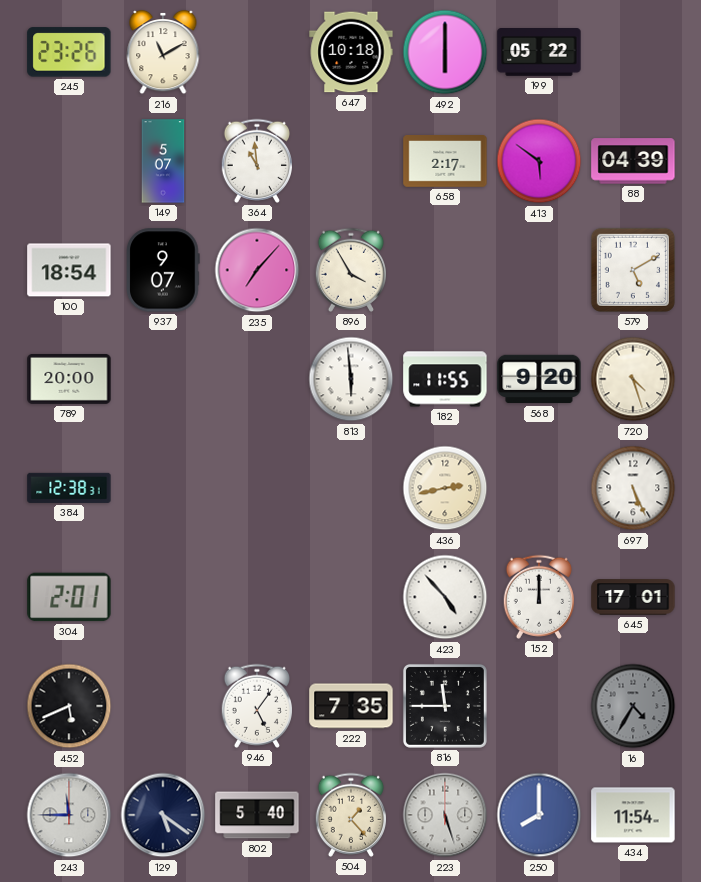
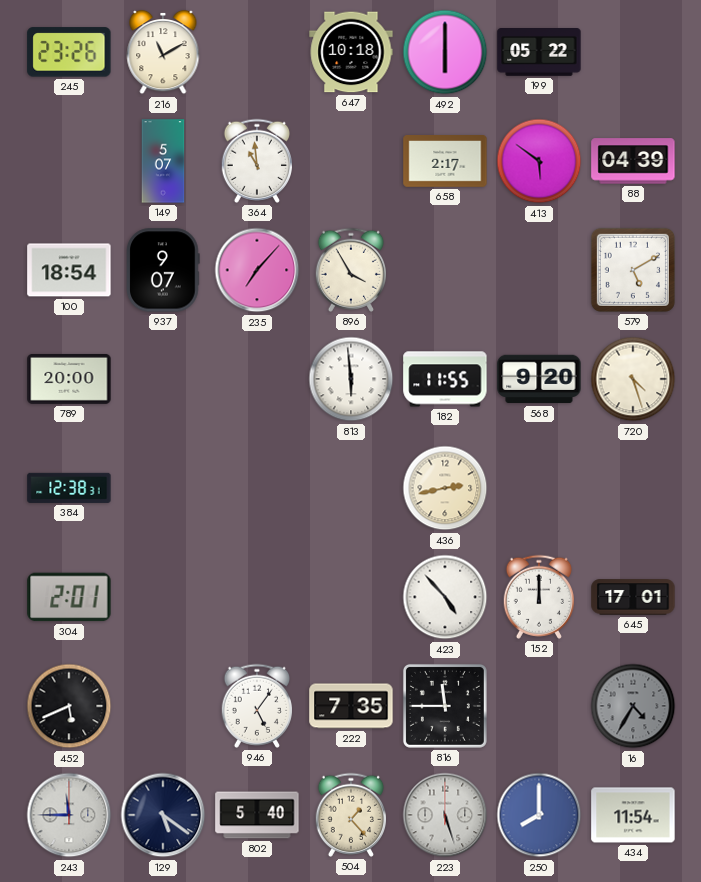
697: 5:26 -> none (633, 488)
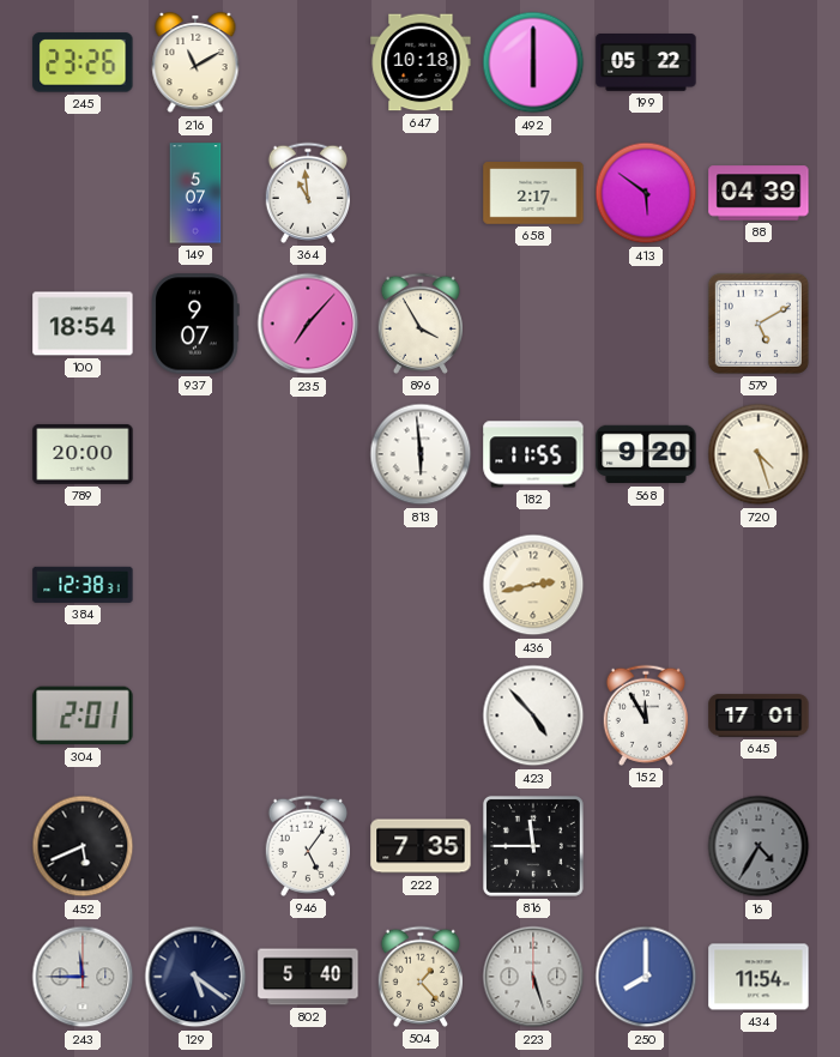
152: 12:00 -> 11:55 (645, 715)
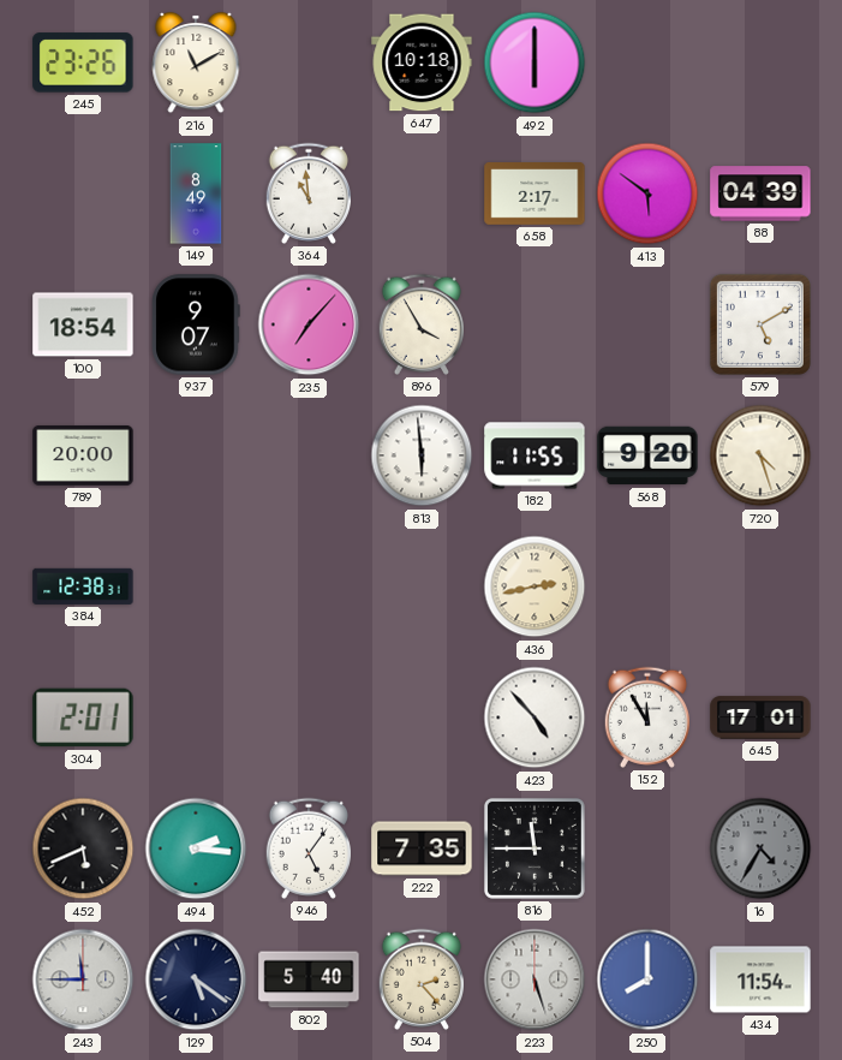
199: 05:22 -> none (646, 64)
149: 5:07 -> 8:49 (196, 193)
494: none -> 2:16 (196, 848)
504: 1:23 -> 2:23 (420, 979)
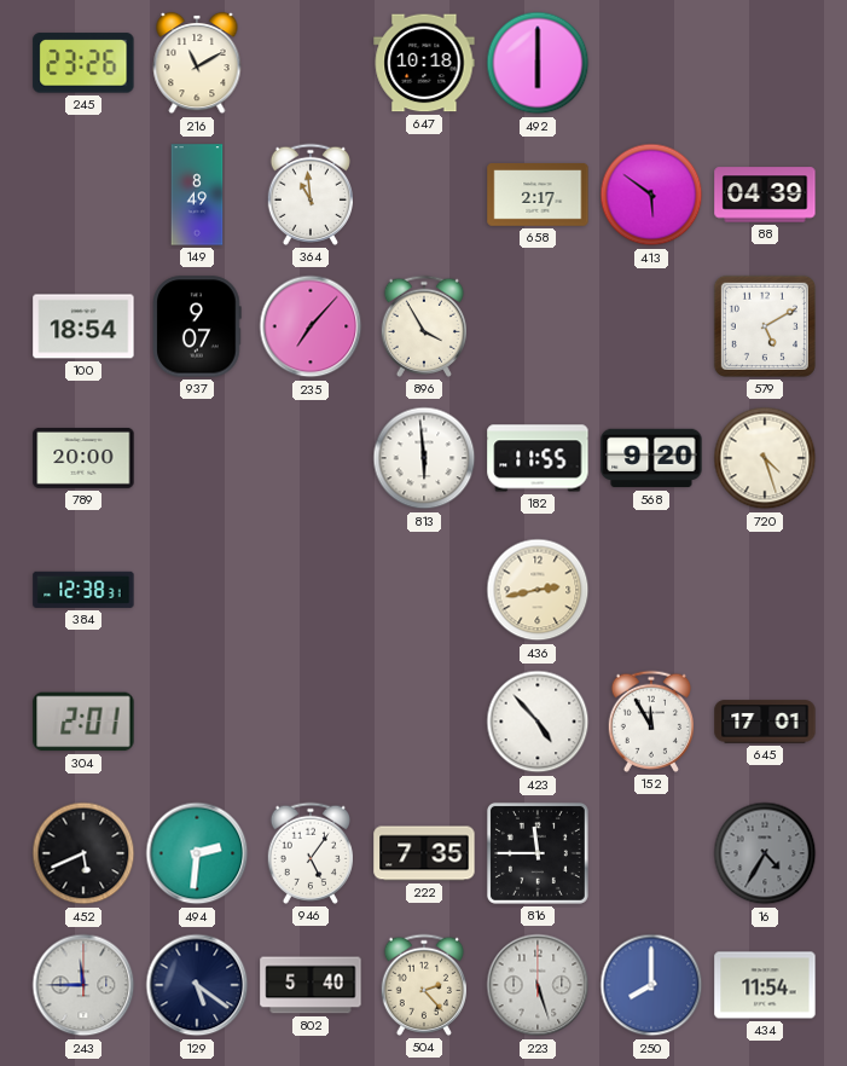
494: 2:16 -> 2:31 (197, 853)
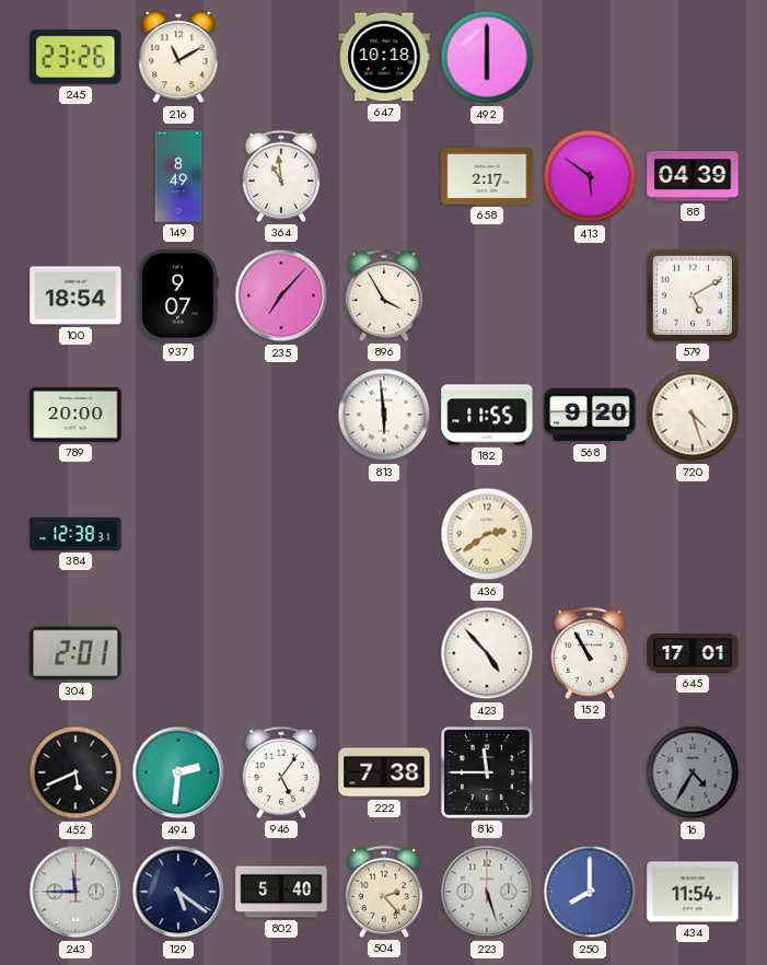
436: 2:43 -> 2:39 (487, 534)
152: 11:55 -> 10:55 (589, 653)
222: 7:35 -> 7:38 (384, 772)
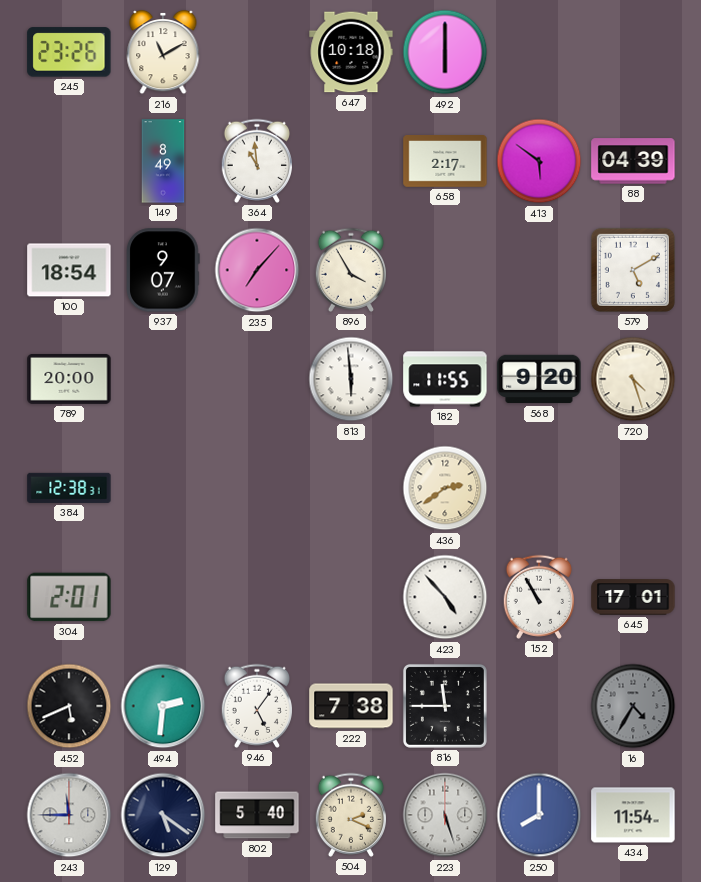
504: 2:23 -> 2:19 (350, 815)
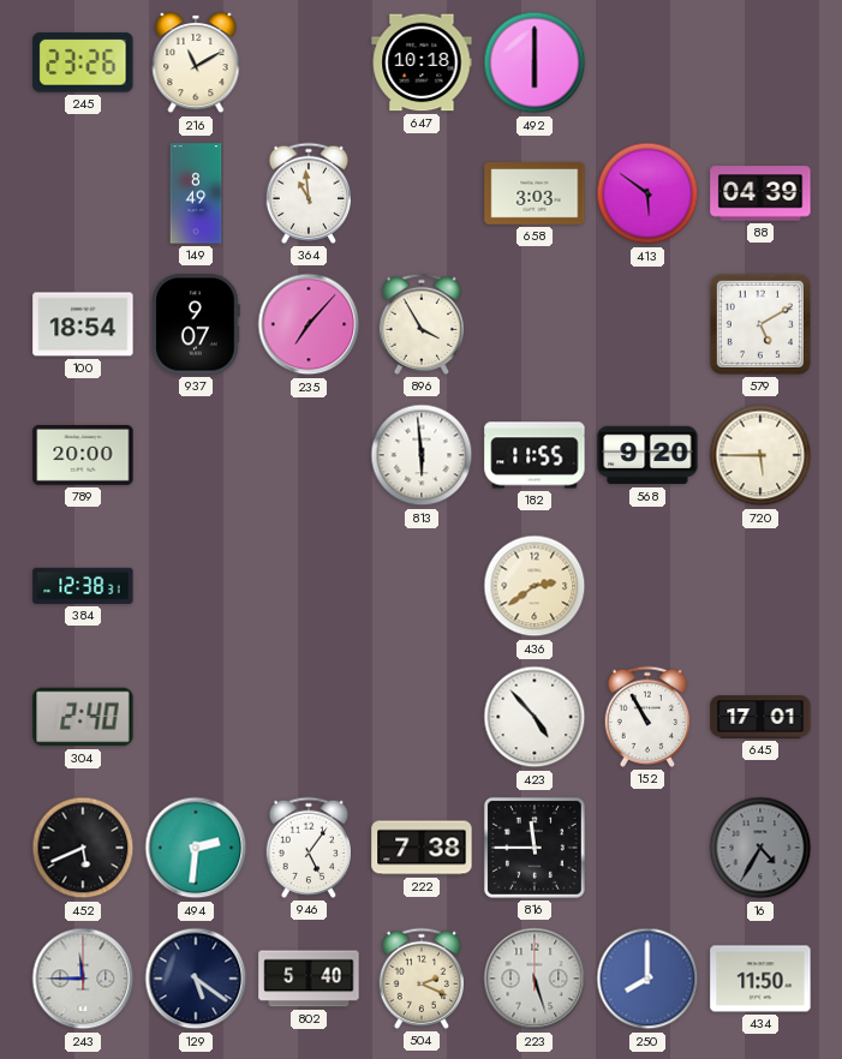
658: 2:17 -> 3:03 (535, 195)
720: 4:27 -> 5:45 (760, 455)
304: 2:01 -> 2:40 (83, 717)
434: 11:54 -> 11:50 (760, 979)
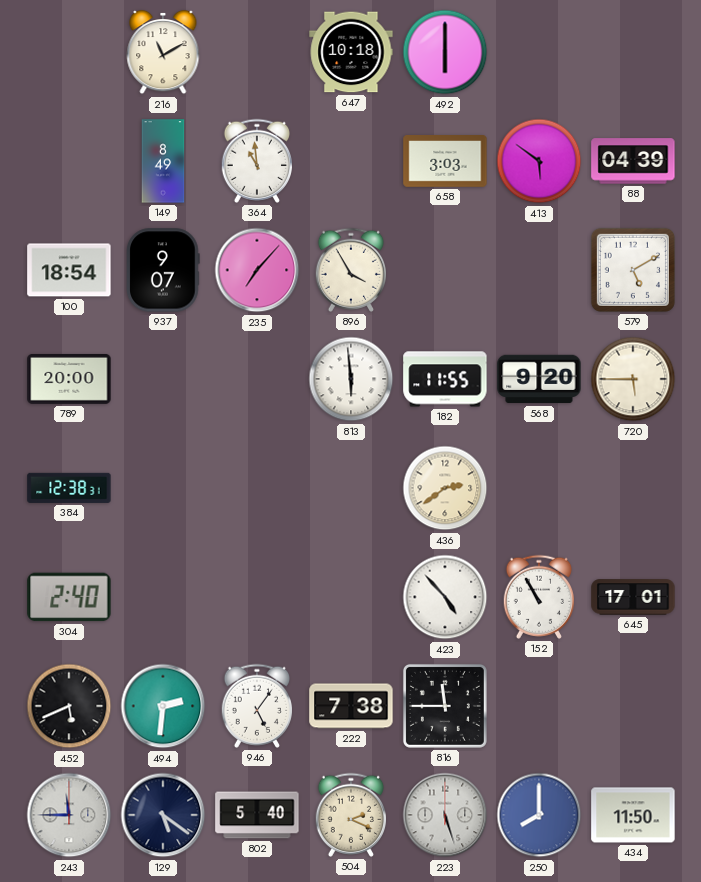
245: 23:26 -> none (83, 62)
16: 4:35 -> none (760, 848)
